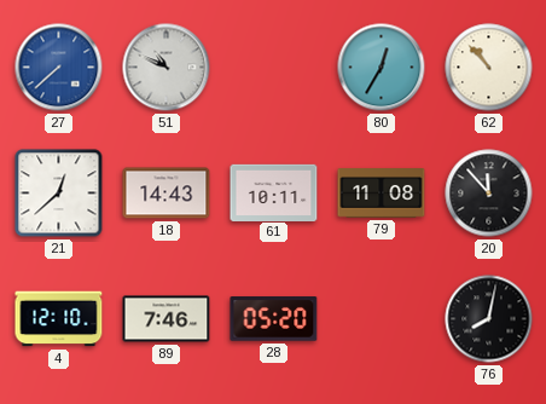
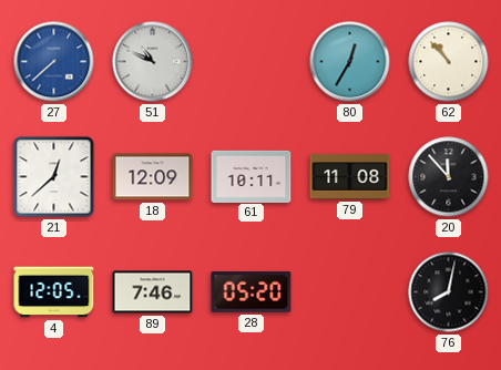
18: 14:43 -> 12:09 (153, 177)
4: 12:10 -> 12:05 (54, 292)
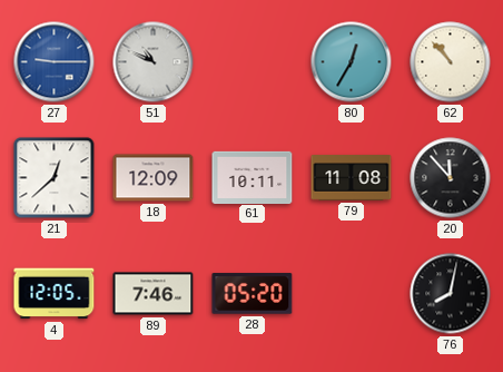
27: 7:38 -> 9:15 (55, 62)
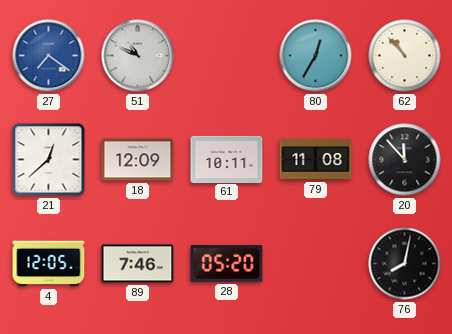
27: 9:15 -> 7:21 (49, 56)
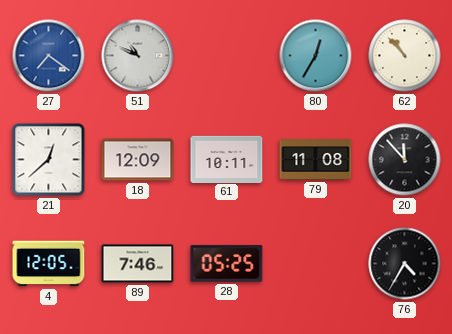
28: 05:20 -> 05:25 (227, 264)
76: 8:02 -> 4:35 (405, 264)
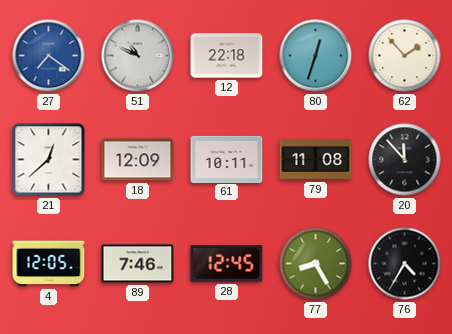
12: none -> 22:18 (227, 56)
80: 12:35 -> 12:33 (316, 56)
62: 10:53 -> 1:53 (405, 56)
28: 05:25 -> 12:45 (227, 264)
77: none -> 8:25 (316, 264)
